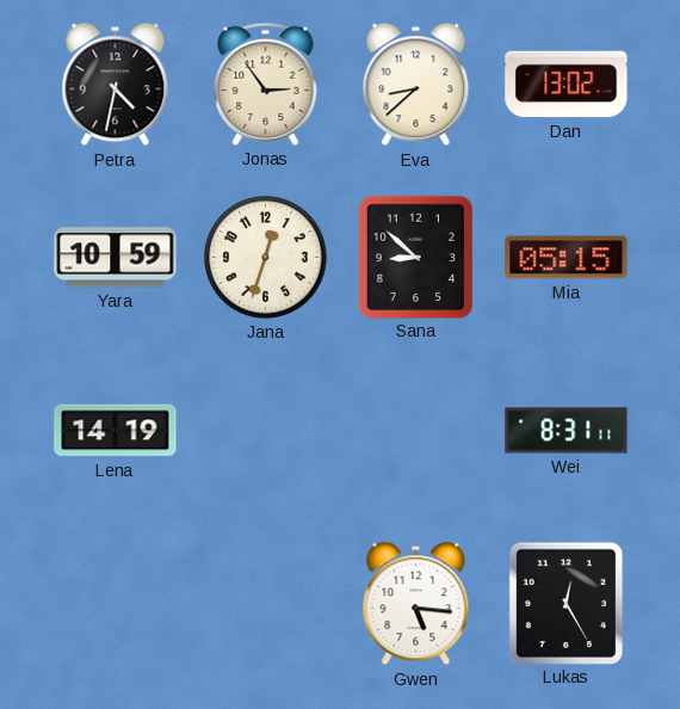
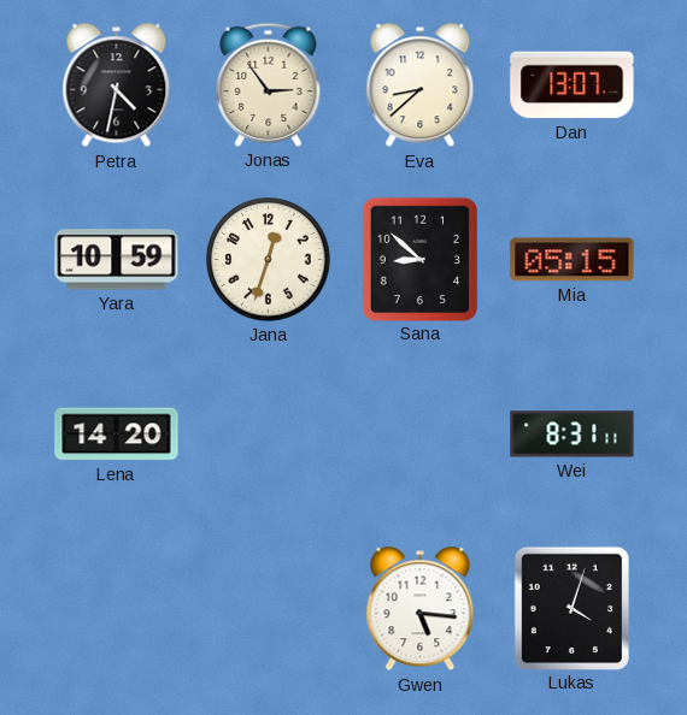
Dan: 13:02 -> 13:07 (572, 85)
Lena: 14:19 -> 14:20 (117, 435)
Lukas: 12:25 -> 4:03 (571, 608)
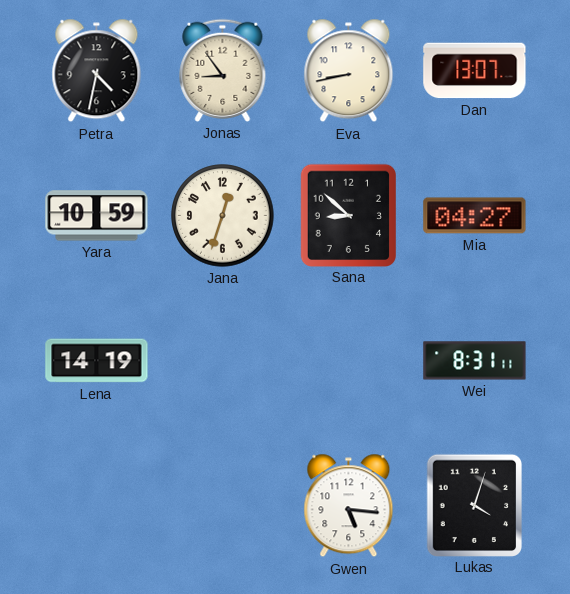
Jonas: 2:54 -> 8:54 (223, 70)
Eva: 8:38 -> 8:43 (349, 71)
Mia: 05:15 -> 04:27 (475, 216)
Lena: 14:20 -> 14:19 (97, 361)
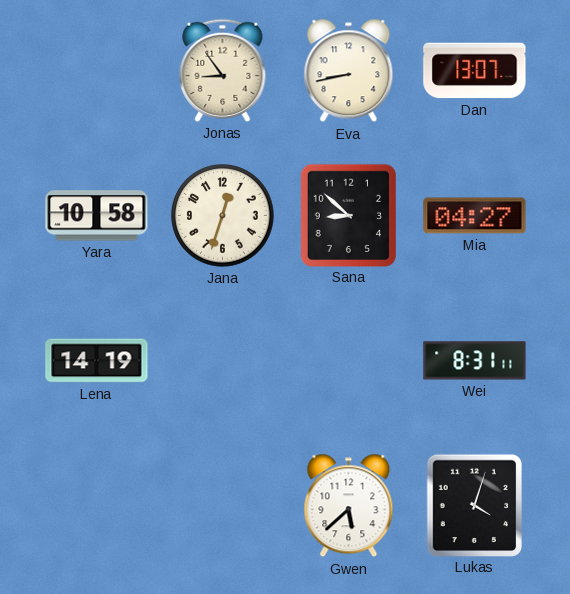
Petra: 4:32 -> none (97, 71)
Yara: 10:59 -> 10:58 (97, 216)
Gwen: 5:16 -> 5:38 (349, 506)
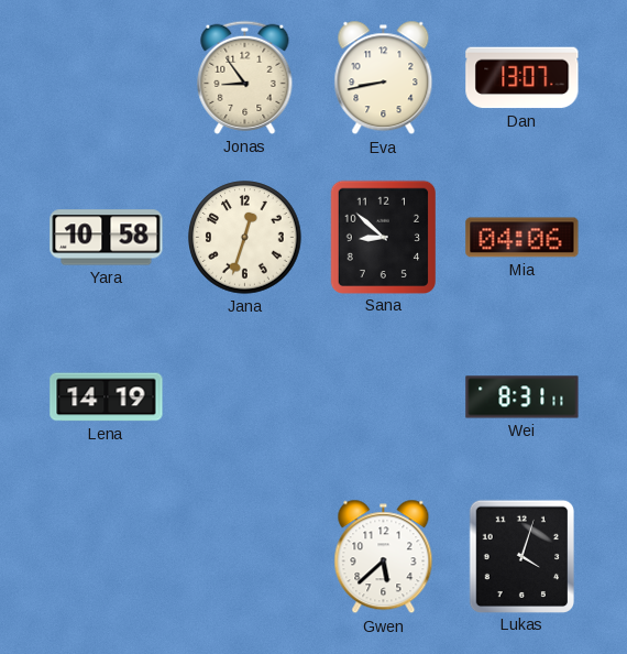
Mia: 04:27 -> 04:06 (522, 238)
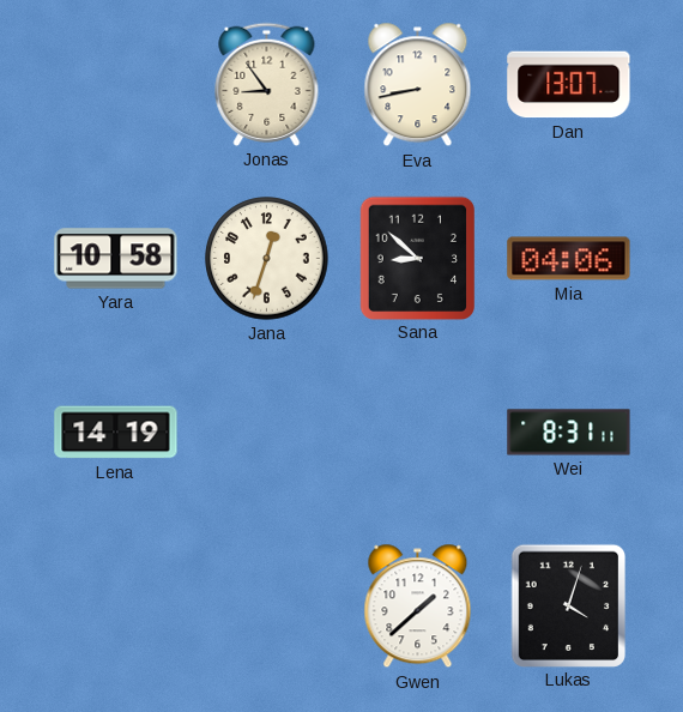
Gwen: 5:38 -> 1:38 (418, 607)
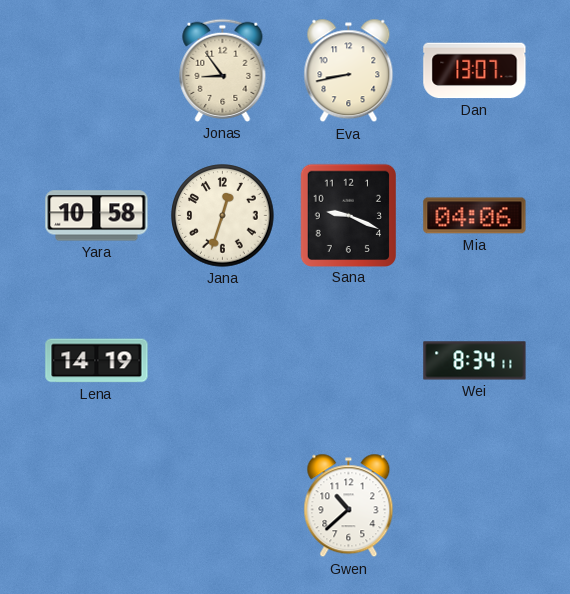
Sana: 8:52 -> 9:19 (348, 215)
Wei: 8:31 -> 8:34 (475, 361)
Gwen: 1:38 -> 10:38 (349, 506)
Lukas: 4:03 -> none (568, 605)
